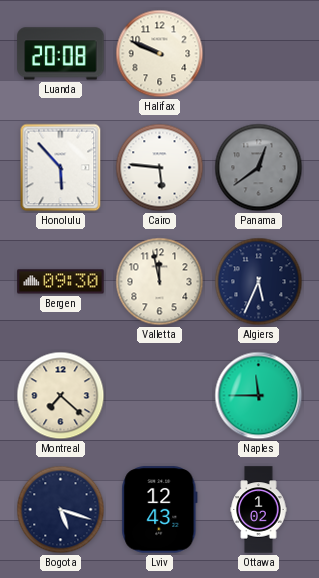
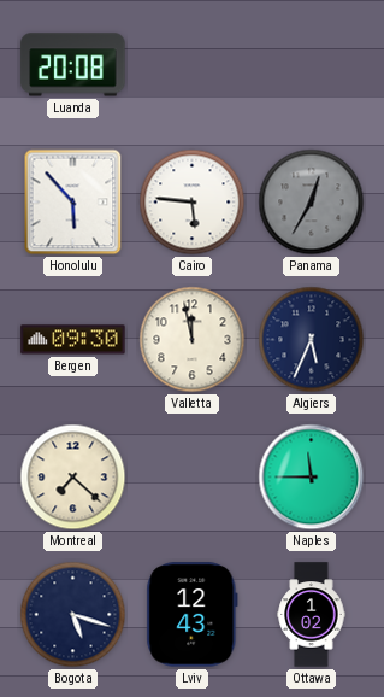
Halifax: 9:49 -> none (160, 54)
Panama: 12:39 -> 12:35 (312, 203)
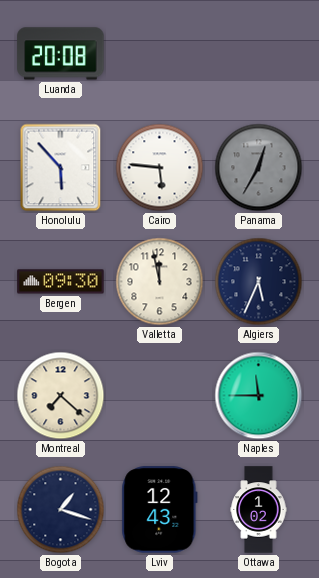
Bogota: 5:18 -> 1:18 (61, 510)
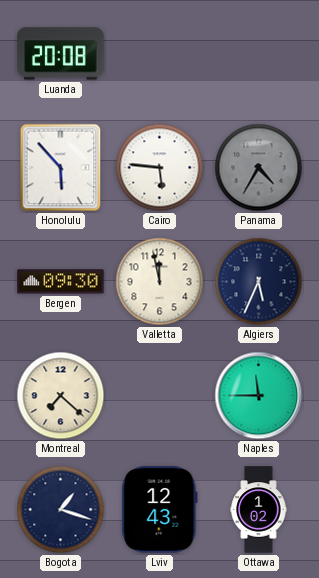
Panama: 12:35 -> 4:35 (259, 168)
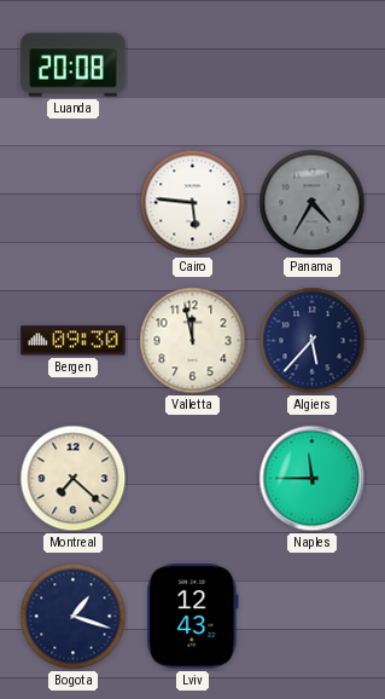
Honolulu: 5:53 -> none (61, 168)
Algiers: 5:34 -> 5:37 (313, 341)
Ottawa: 1:02 -> none (259, 510)
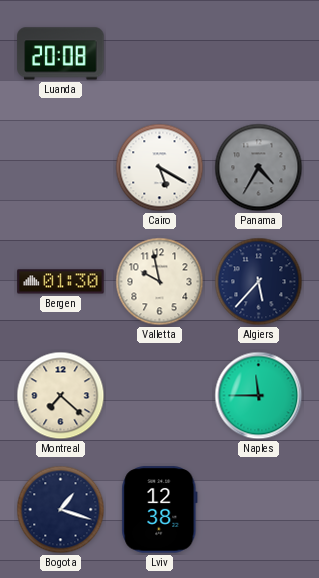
Cairo: 5:46 -> 5:20 (160, 168)
Bergen: 09:30 -> 01:30 (61, 282)
Valletta: 11:58 -> 9:58 (160, 282)
Lviv: 12:43 -> 12:38 (160, 510)
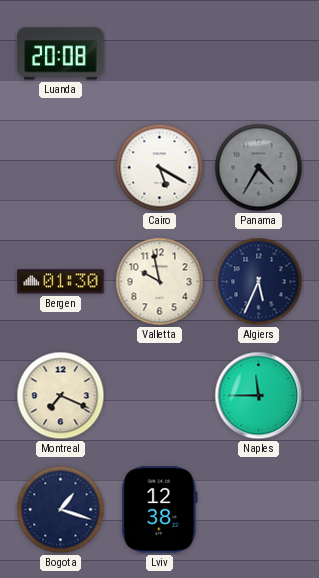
Algiers: 5:37 -> 5:34 (259, 282)
Montreal: 7:22 -> 7:19 (61, 396)
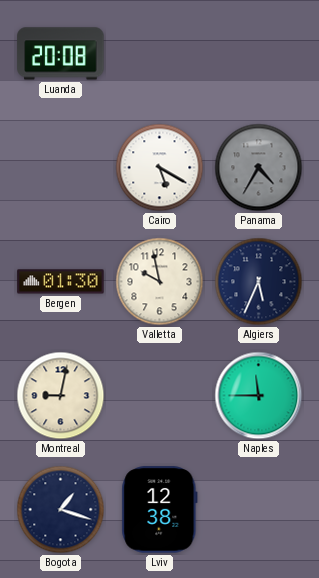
Montreal: 7:19 -> 9:02 (61, 396)
